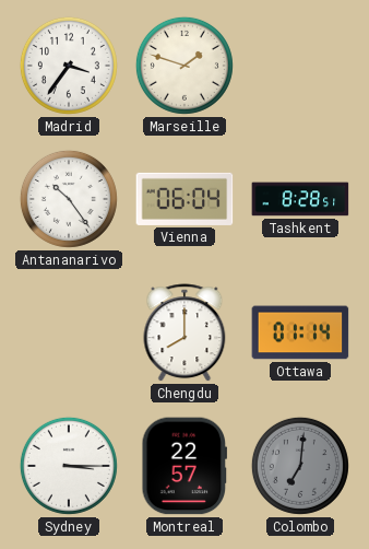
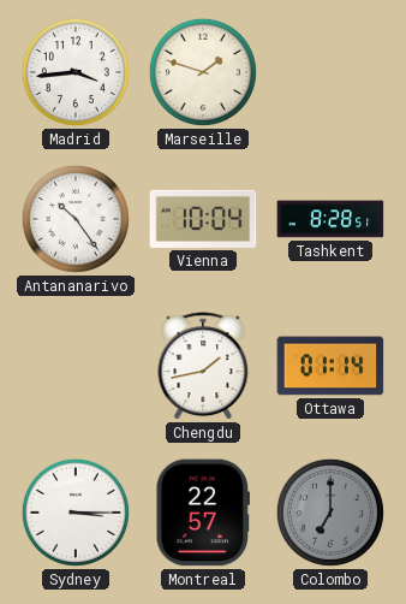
Madrid: 3:36 -> 3:44 (76, 72)
Vienna: 06:04 -> 10:04 (203, 219)
Chengdu: 8:00 -> 1:43 (203, 367)
Colombo: 7:01 -> 7:00 (330, 513)
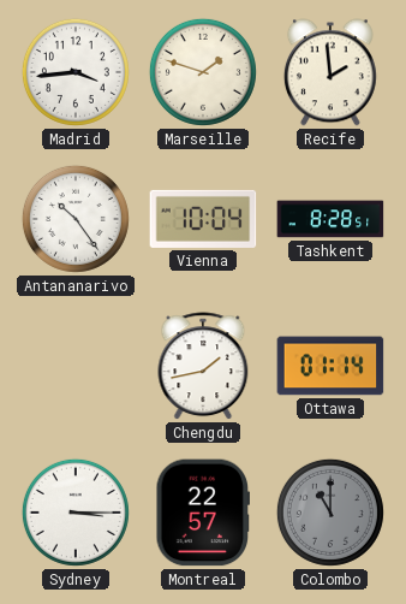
Recife: none -> 1:59 (330, 72)
Colombo: 7:00 -> 11:00 (330, 513)
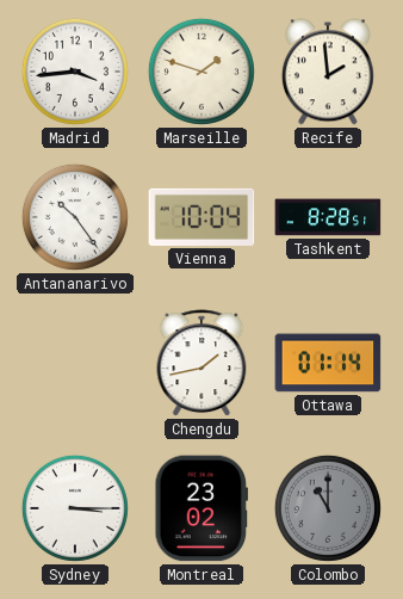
Montreal: 22:57 -> 23:02 (201, 508)
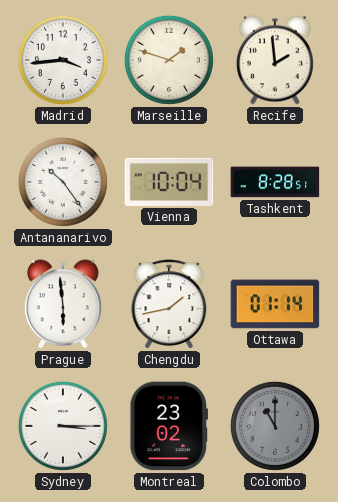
Prague: none -> 5:59 (63, 304)
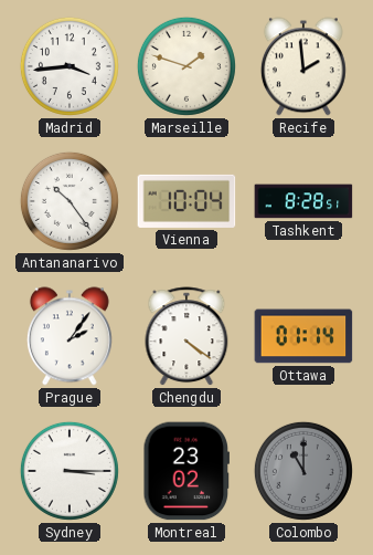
Prague: 5:59 -> 2:06 (70, 336)
Chengdu: 1:43 -> 4:21 (186, 337)
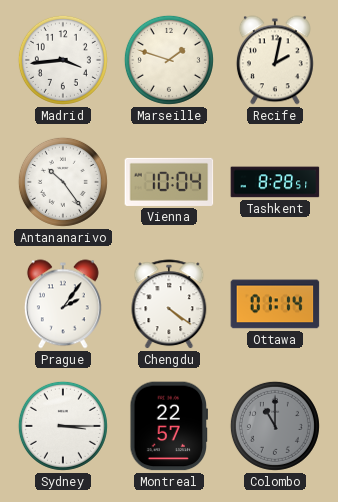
Recife: 1:59 -> 2:02 (275, 60)
Montreal: 23:02 -> 22:57 (169, 426)
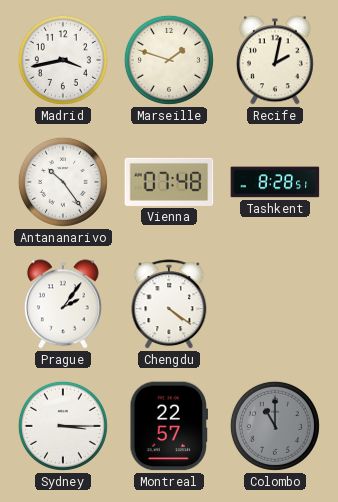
Madrid: 3:44 -> 3:43 (63, 60)
Vienna: 10:04 -> 07:48 (169, 182)
Ottawa: 01:14 -> none (275, 304)
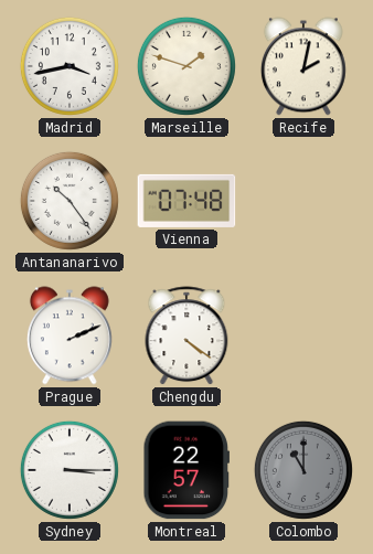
Tashkent: 8:28 -> none (275, 182)
Prague: 2:06 -> 2:11 (70, 335)
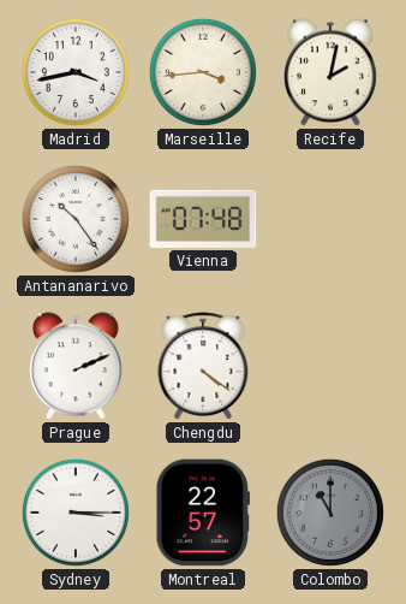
Marseille: 1:48 -> 3:44 (203, 72)
